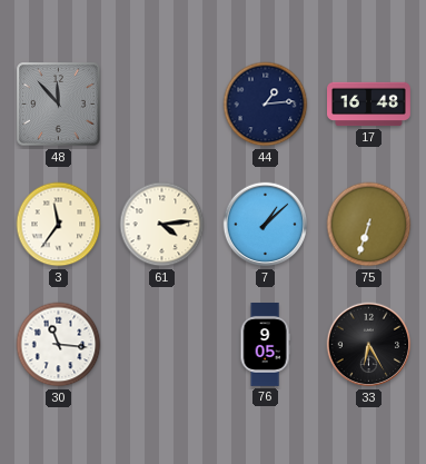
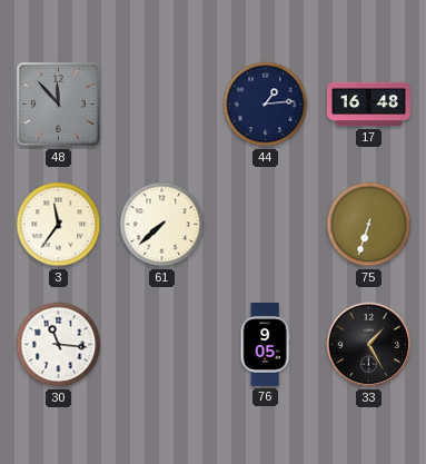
61: 4:14 -> 7:38 (162, 225)
7: 1:08 -> none (266, 225)
33: 6:25 -> 1:25 (369, 345)
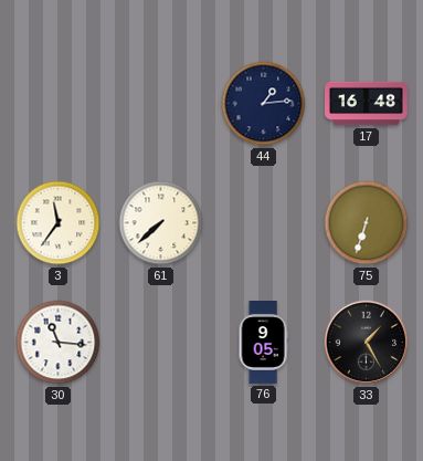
48: 11:53 -> none (59, 105)
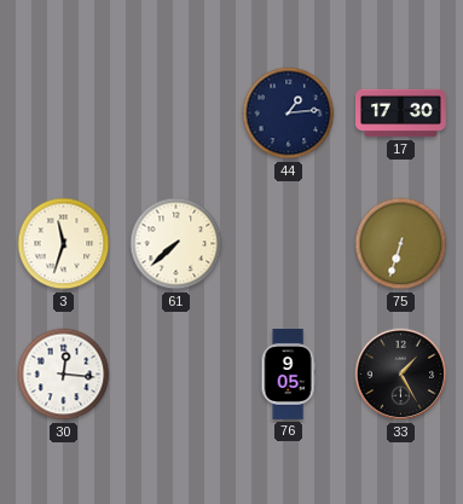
17: 16:48 -> 17:30 (401, 114)
3: 11:36 -> 11:33 (64, 244)
30: 11:16 -> 12:16 (64, 375)
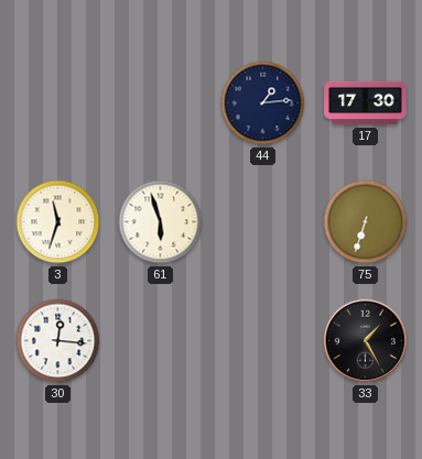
61: 7:38 -> 5:57 (161, 222)
76: 9:05 -> none (288, 375)
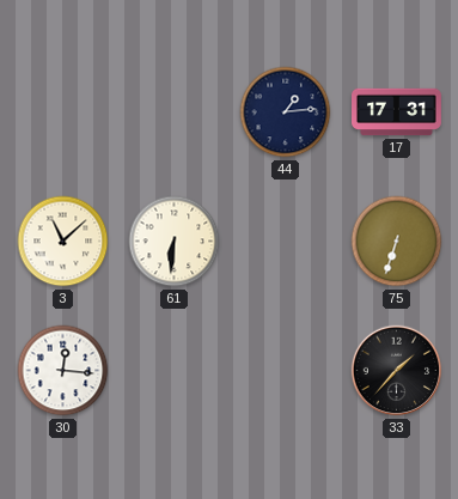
17: 17:30 -> 17:31 (397, 112)
3: 11:33 -> 11:08 (63, 242)
61: 5:57 -> 6:31 (175, 242)
33: 1:25 -> 1:37 (397, 371)
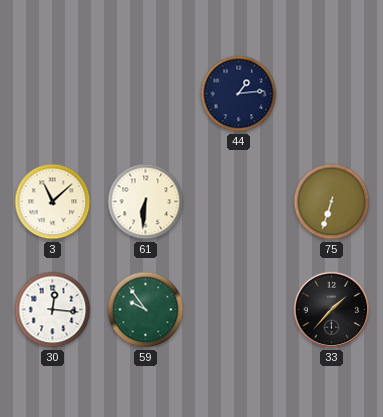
17: 17:31 -> none (397, 112)
59: none -> 9:54 (146, 310)
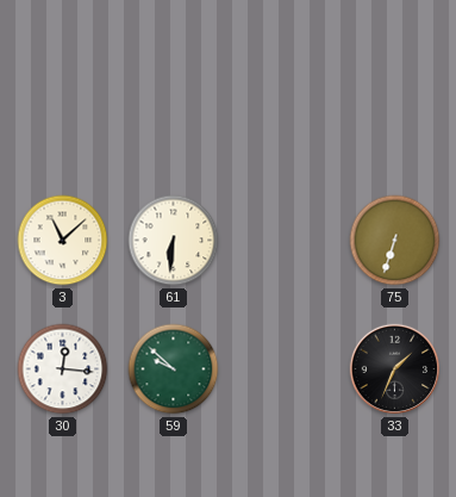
44: 1:14 -> none (239, 94)
59: 9:54 -> 9:52 (174, 369)
33: 1:37 -> 1:34 (395, 369)
